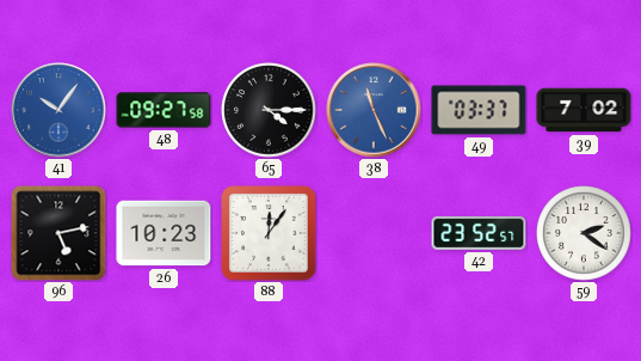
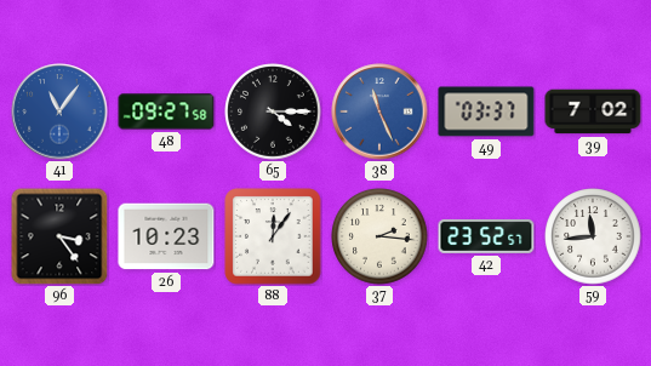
41: 10:06 -> 11:06 (59, 111)
96: 5:13 -> 3:24 (59, 236)
37: none -> 2:16 (379, 236)
59: 2:21 -> 11:44 (593, 236)
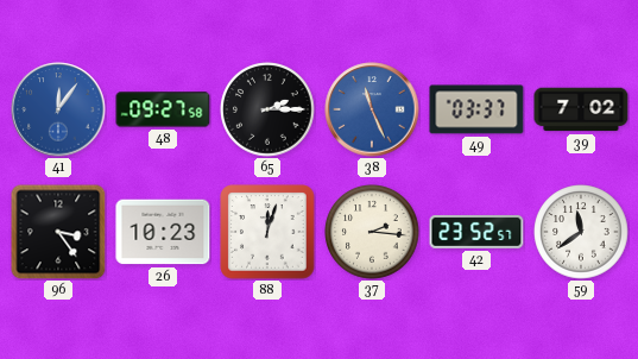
41: 11:06 -> 12:06 (58, 109)
65: 4:15 -> 2:15 (267, 109)
88: 12:06 -> 12:03 (267, 232)
59: 11:44 -> 11:39 (581, 232)
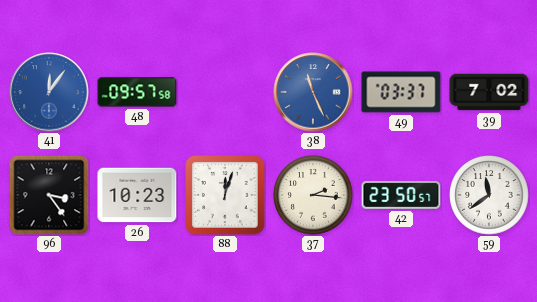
48: 09:27 -> 09:57 (137, 92)
65: 2:15 -> none (267, 109)
42: 23:52 -> 23:50 (401, 195)
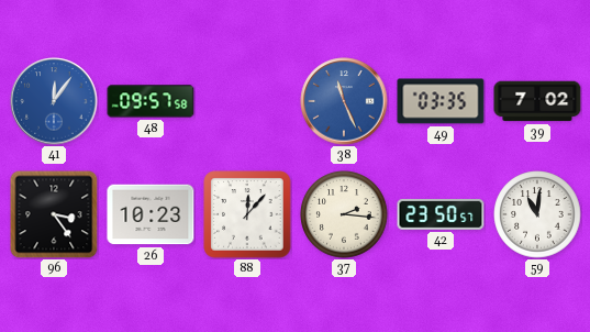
49: 03:37 -> 03:35 (441, 101)
88: 12:03 -> 12:07 (247, 214)
59: 11:39 -> 11:01 (537, 214)
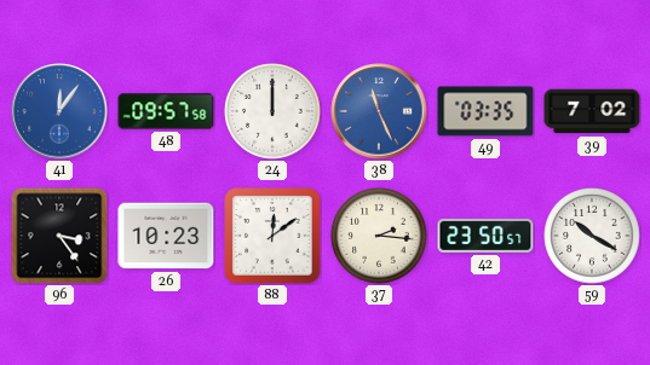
24: none -> 12:00 (272, 111)
88: 12:07 -> 12:09 (272, 236)
59: 11:01 -> 10:20 (592, 236)
